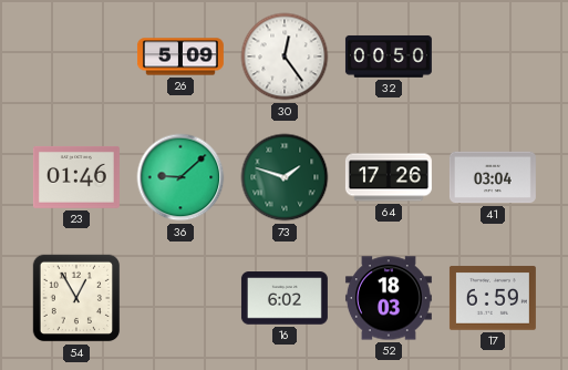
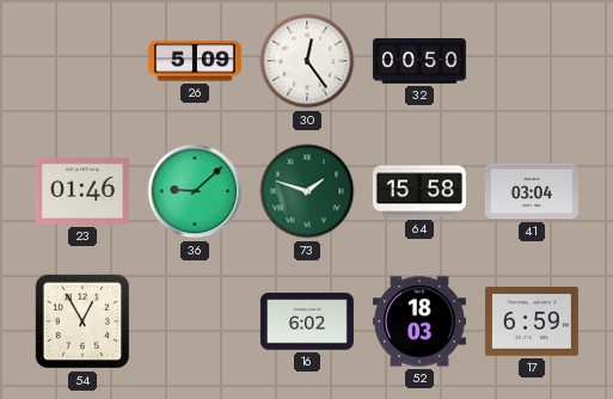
64: 17:26 -> 15:58 (419, 191)
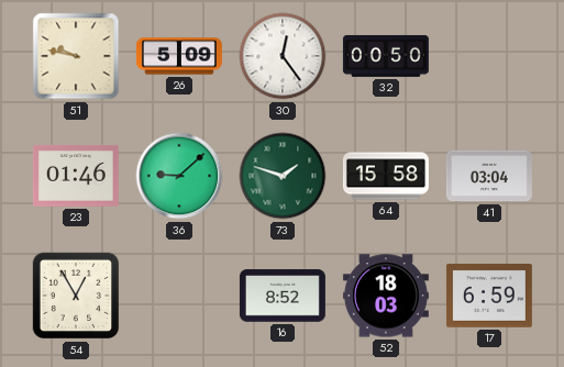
51: none -> 9:47 (76, 56)
16: 6:02 -> 8:52 (283, 296)
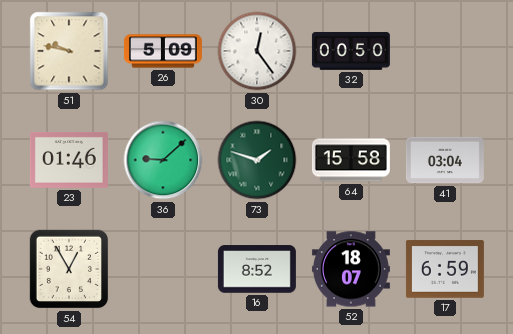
52: 18:03 -> 18:07 (351, 269)
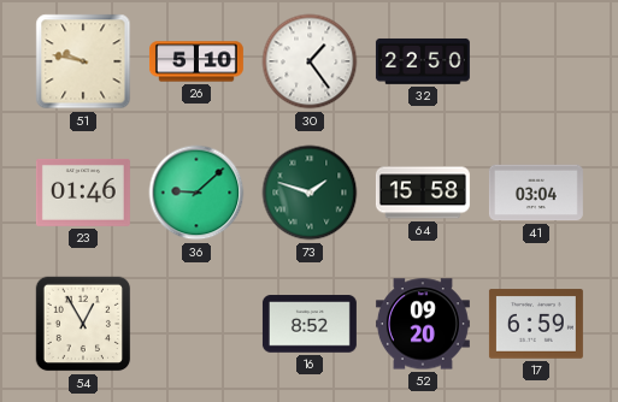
26: 5:09 -> 5:10 (196, 61)
30: 12:24 -> 1:24 (310, 61)
32: 00:50 -> 22:50 (423, 61)
52: 18:07 -> 09:20 (423, 324)
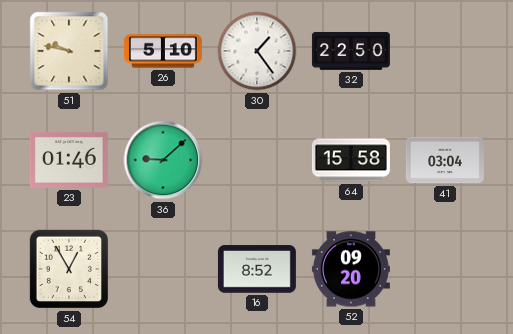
73: 1:48 -> none (310, 193)
17: 6:59 -> none (536, 324)
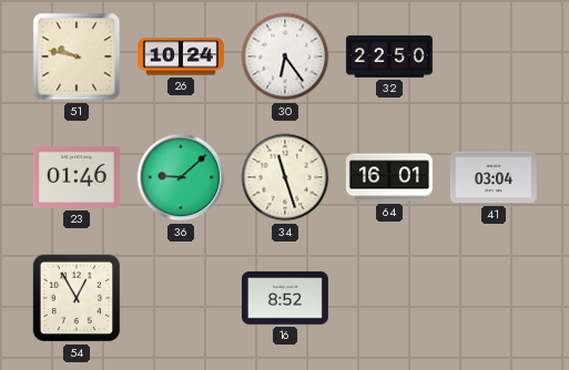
26: 5:10 -> 10:24 (181, 56)
30: 1:24 -> 6:24 (285, 56)
34: none -> 11:27 (285, 177)
64: 15:58 -> 16:01 (389, 177)
52: 09:20 -> none (351, 269)
